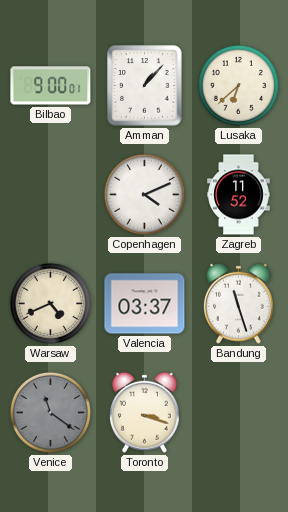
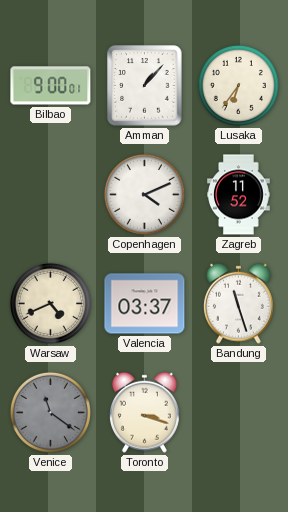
Lusaka: 6:38 -> 6:36 (238, 85)
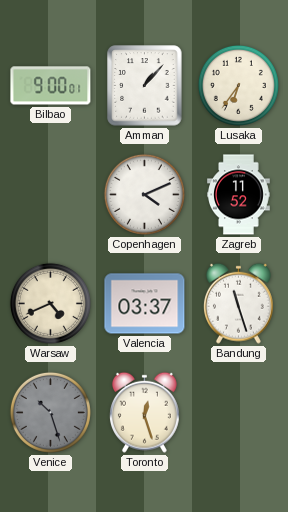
Venice: 11:21 -> 10:27 (50, 412)
Toronto: 3:18 -> 12:27 (144, 412)
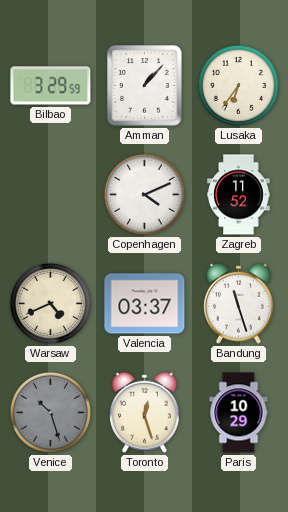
Bilbao: 9:00 -> 3:29 (51, 86)
Paris: none -> 10:29 (239, 413)
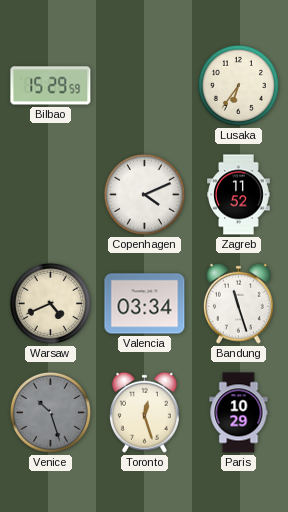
Bilbao: 3:29 -> 15:29 (51, 86)
Amman: 1:07 -> none (145, 86)
Valencia: 03:37 -> 03:34 (145, 304)
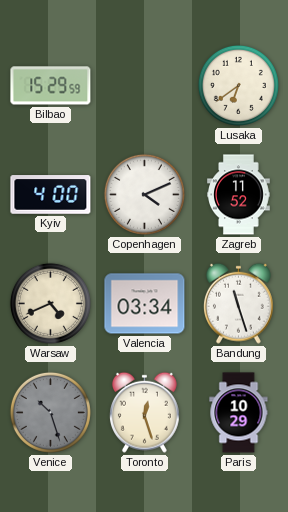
Lusaka: 6:36 -> 6:39 (238, 85)
Kyiv: none -> 4:00 (51, 195)
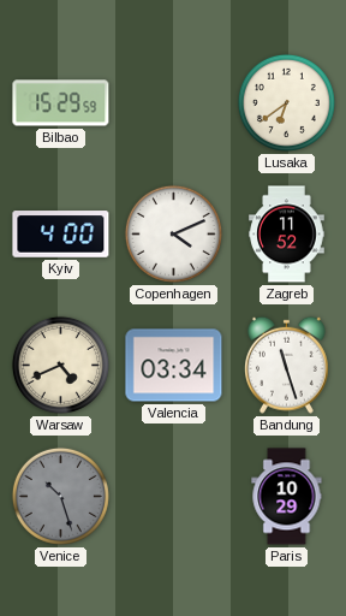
Toronto: 12:27 -> none (144, 412)
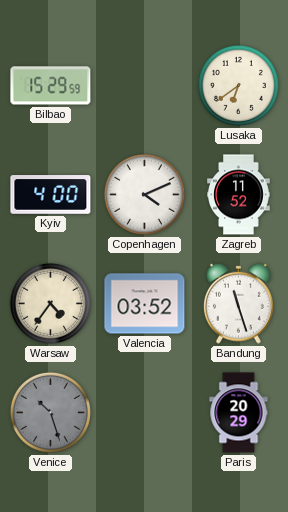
Warsaw: 4:41 -> 4:36 (50, 303)
Valencia: 03:34 -> 03:52 (145, 304)
Paris: 10:29 -> 20:29 (239, 413)
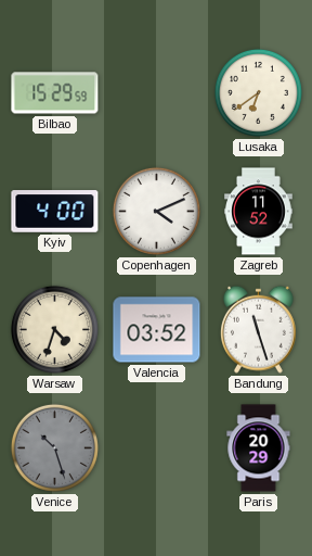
Warsaw: 4:36 -> 4:33 (54, 329)
